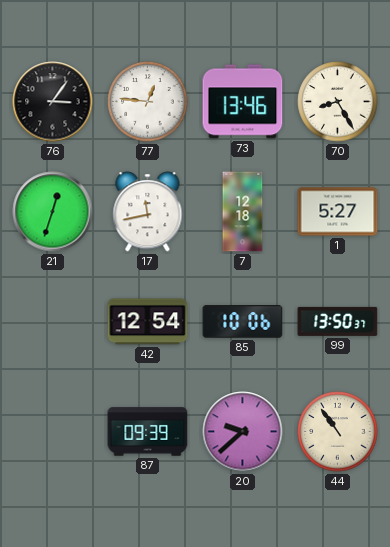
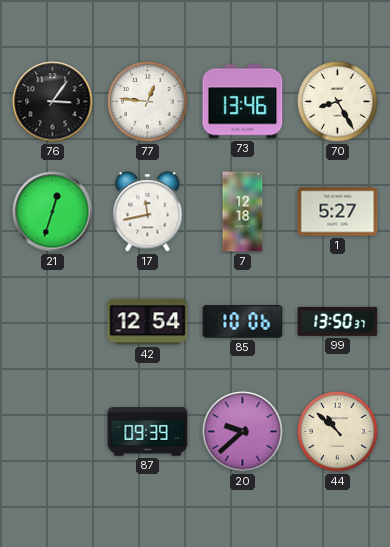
44: 10:54 -> 10:52 (338, 432)
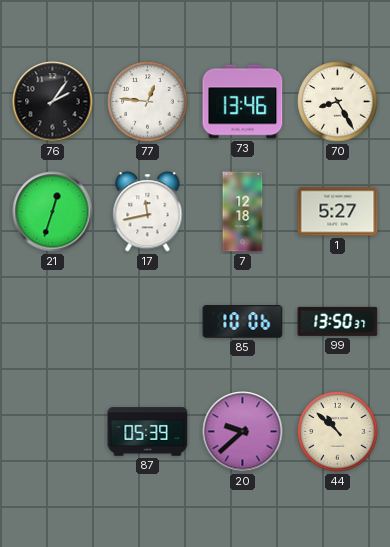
76: 3:06 -> 2:06 (53, 102)
42: 12:54 -> none (148, 322)
87: 09:39 -> 05:39 (148, 432)
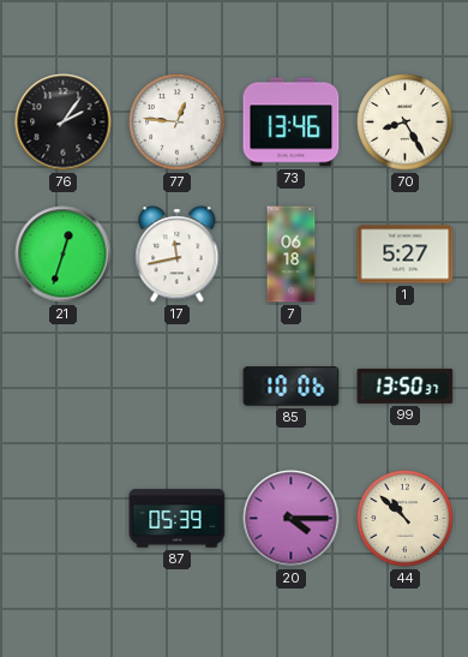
7: 12:18 -> 06:18 (292, 255)
20: 9:38 -> 4:15 (292, 519)
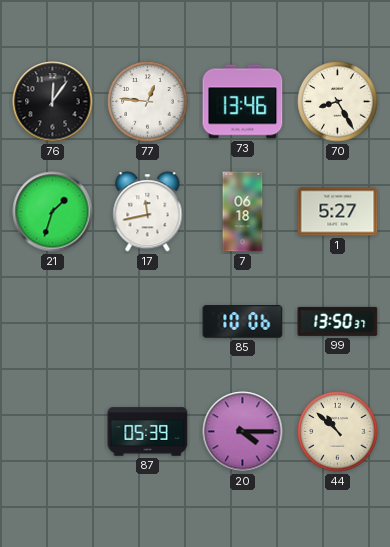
76: 2:06 -> 12:06 (53, 102)
21: 12:33 -> 1:33 (53, 212)
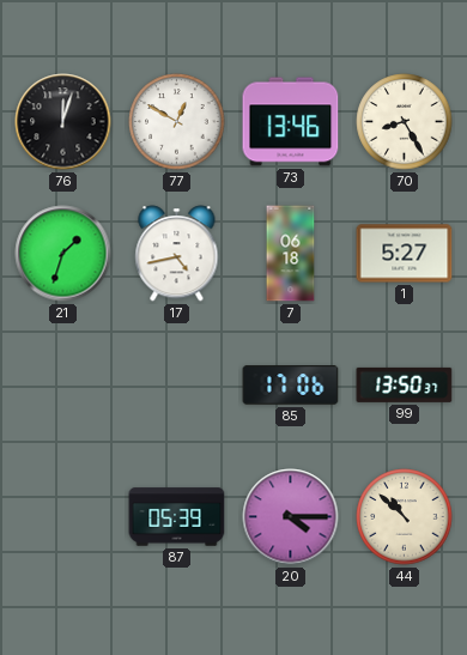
76: 12:06 -> 12:03 (63, 122)
77: 12:46 -> 12:50 (177, 122)
17: 11:43 -> 4:43 (177, 254)
85: 10:06 -> 17:06 (291, 386)
